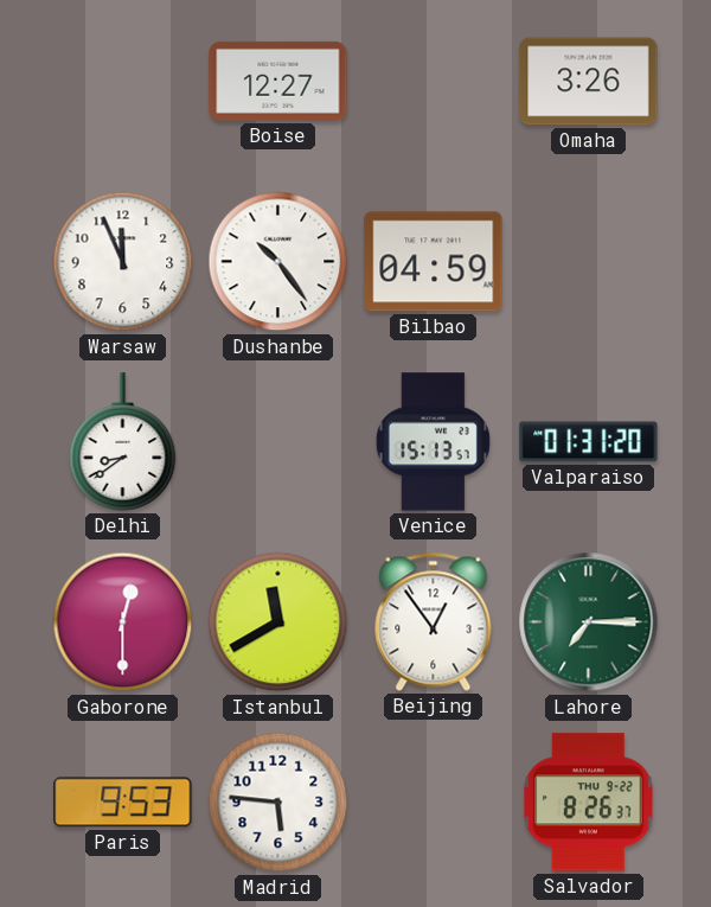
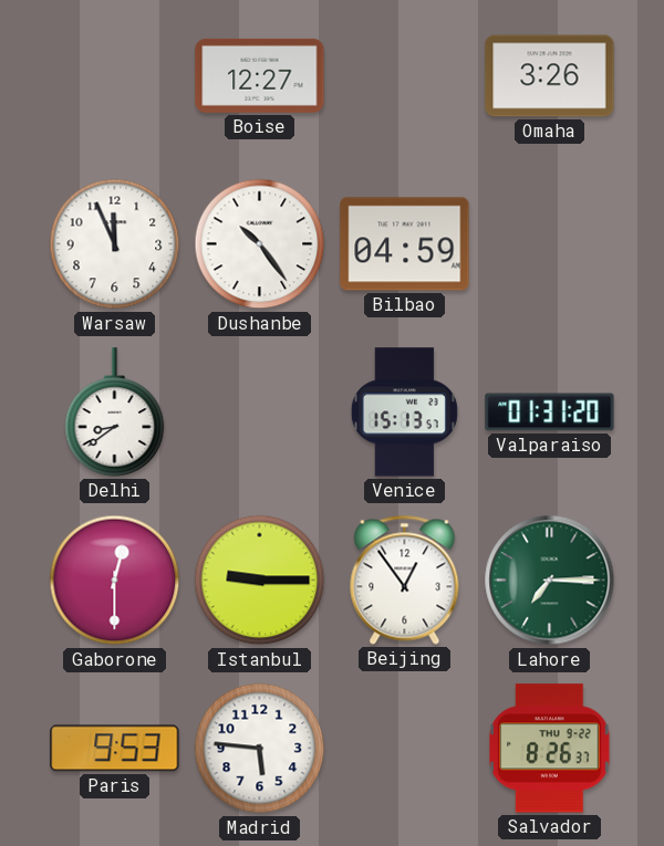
Istanbul: 11:40 -> 9:15 (260, 581)
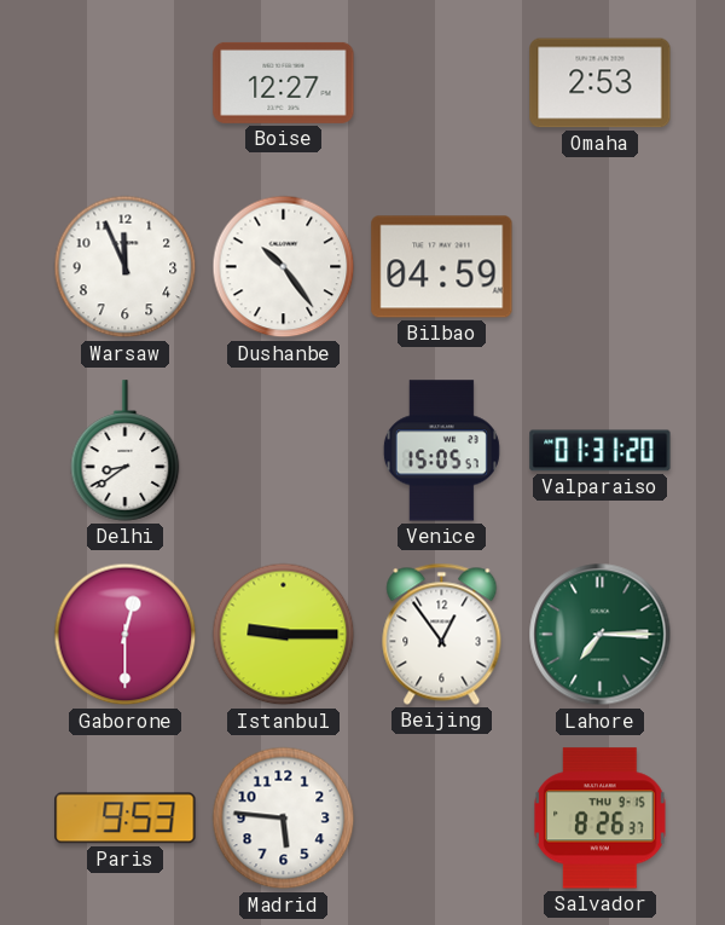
Omaha: 3:26 -> 2:53 (601, 83)
Venice: 15:13 -> 15:05 (441, 451)
Salvador date: THU 9-22 -> THU 9-15 (601, 819)
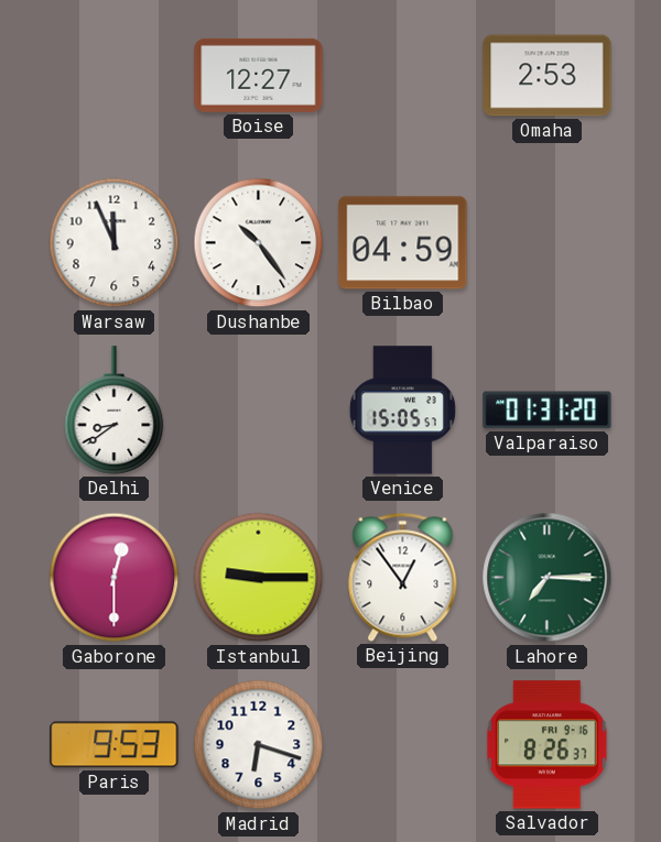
Madrid: 5:46 -> 6:18 (259, 745)
Salvador date: THU 9-15 -> FRI 9-16 (548, 745)
